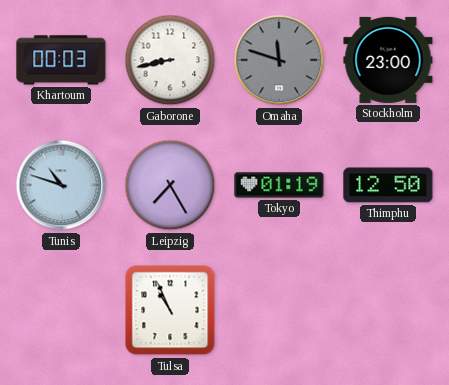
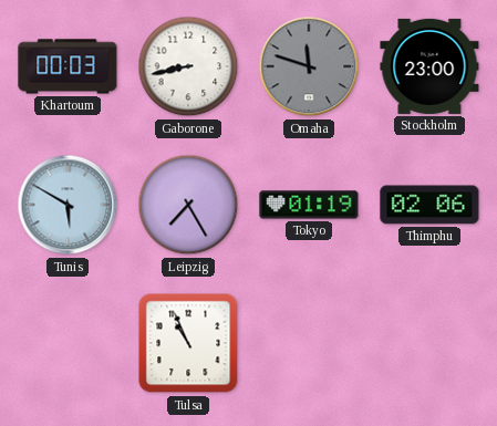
Tunis: 10:48 -> 5:50 (68, 205)
Thimphu: 12:50 -> 02:06 (429, 205)
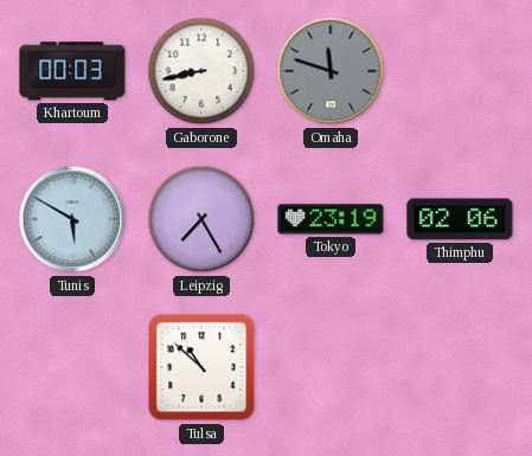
Stockholm: 23:00 -> none (429, 66)
Tokyo: 01:19 -> 23:19 (331, 219)
Tulsa: 10:56 -> 10:52 (201, 367)
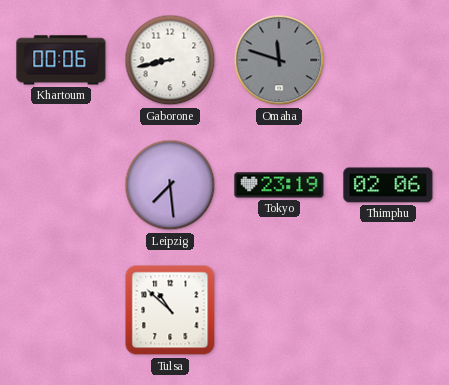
Khartoum: 00:03 -> 00:06 (61, 60)
Tunis: 5:50 -> none (72, 219)
Leipzig: 7:25 -> 7:29 (170, 185)
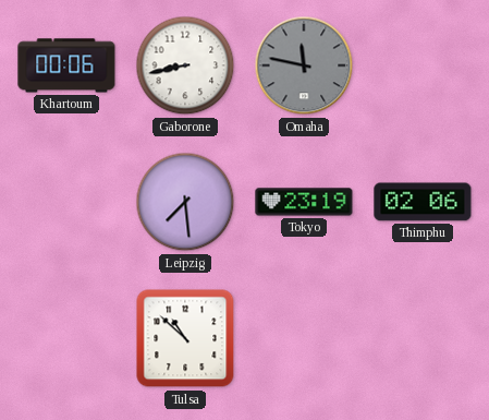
Omaha: 11:48 -> 11:47 (304, 65)
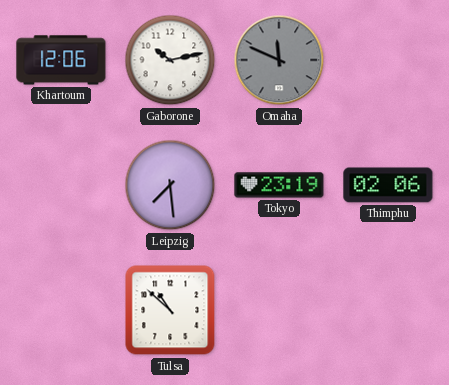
Khartoum: 00:06 -> 12:06 (61, 60)
Gaborone: 8:43 -> 10:13 (170, 60)
Omaha: 11:47 -> 11:49 (279, 60)
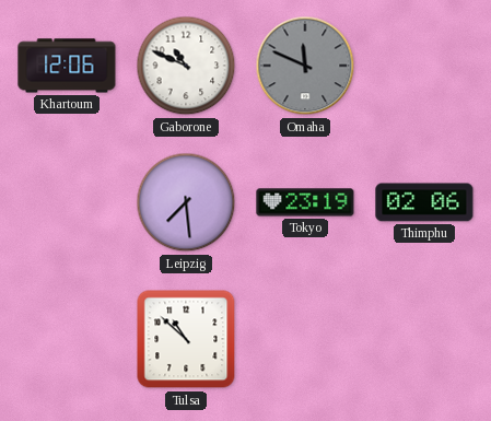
Gaborone: 10:13 -> 10:49 (186, 66)
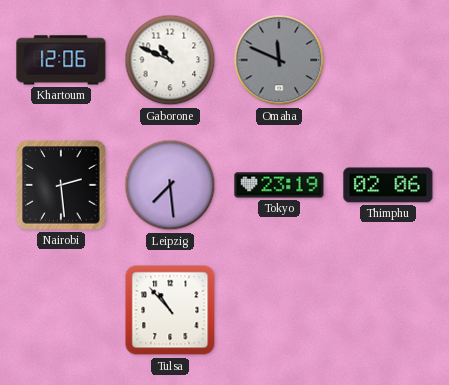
Nairobi: none -> 2:29 (61, 185)
Tulsa: 10:52 -> 10:53 (170, 310)
